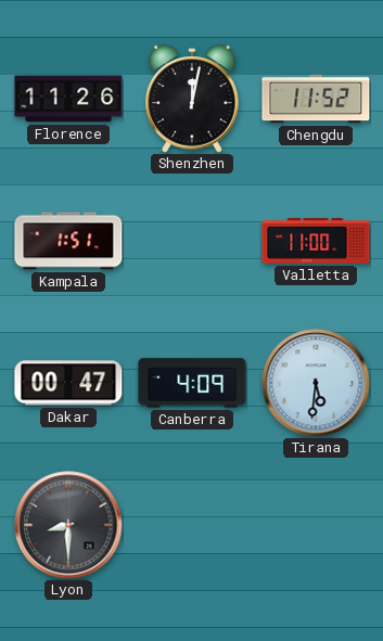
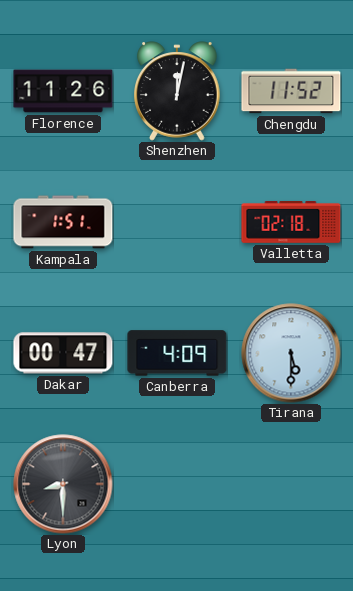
Valletta: 11:00 -> 02:18 (291, 223)
Tirana: 5:31 -> 5:30 (291, 353)
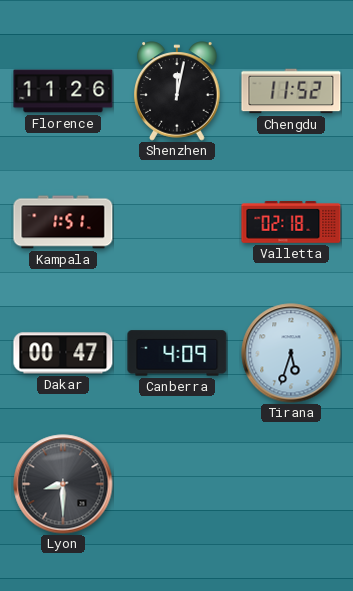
Tirana: 5:30 -> 5:33 (291, 353)
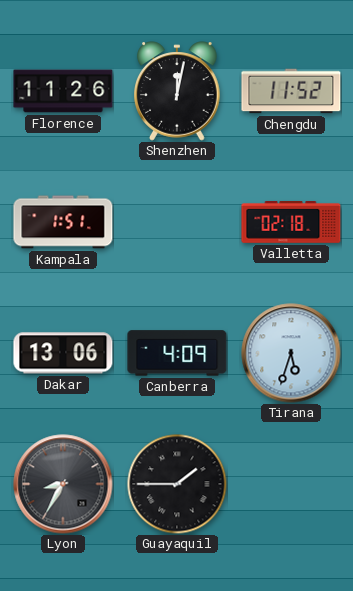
Dakar: 00:47 -> 13:06 (63, 353)
Lyon: 8:30 -> 8:35 (63, 484)
Guayaquil: none -> 1:45 (177, 484)
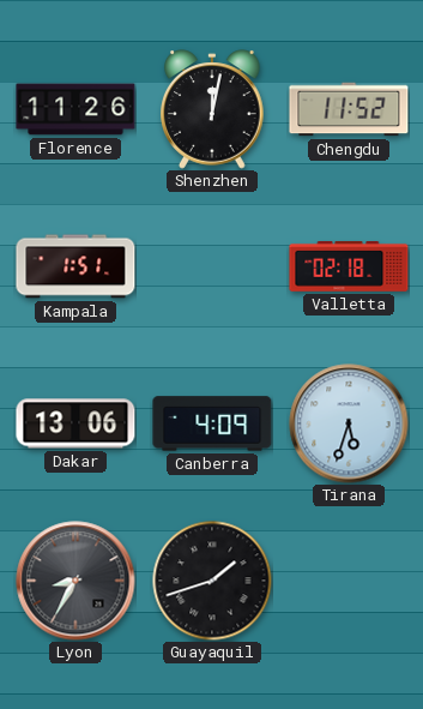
Guayaquil: 1:45 -> 1:42 (212, 581)
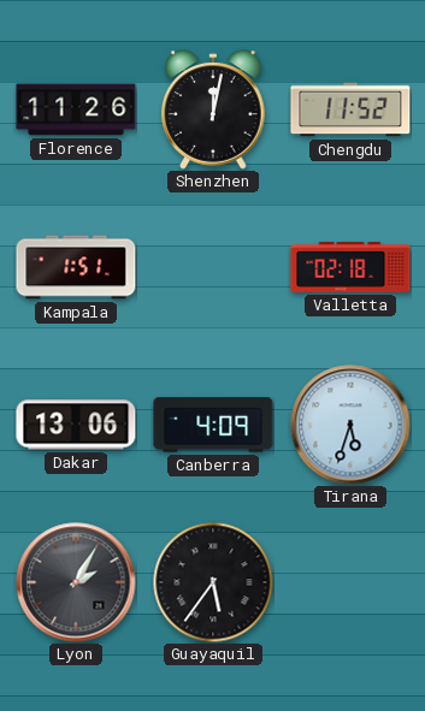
Lyon: 8:35 -> 2:05 (76, 582)
Guayaquil: 1:42 -> 5:36 (213, 582)
